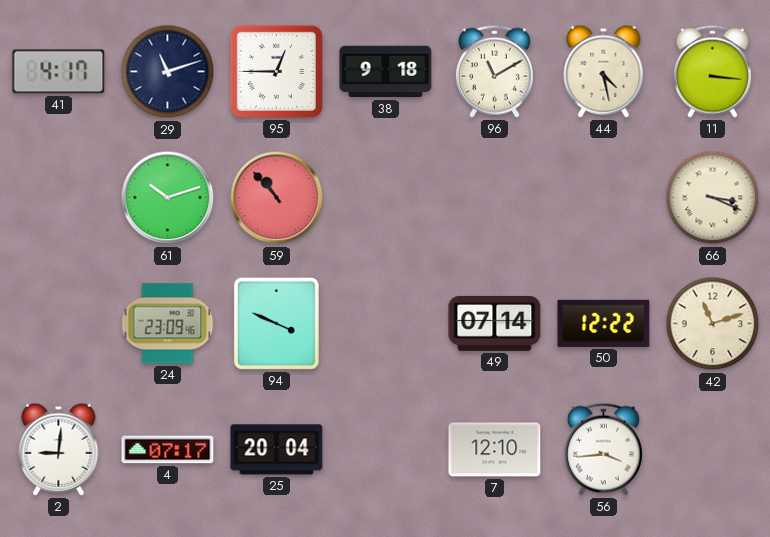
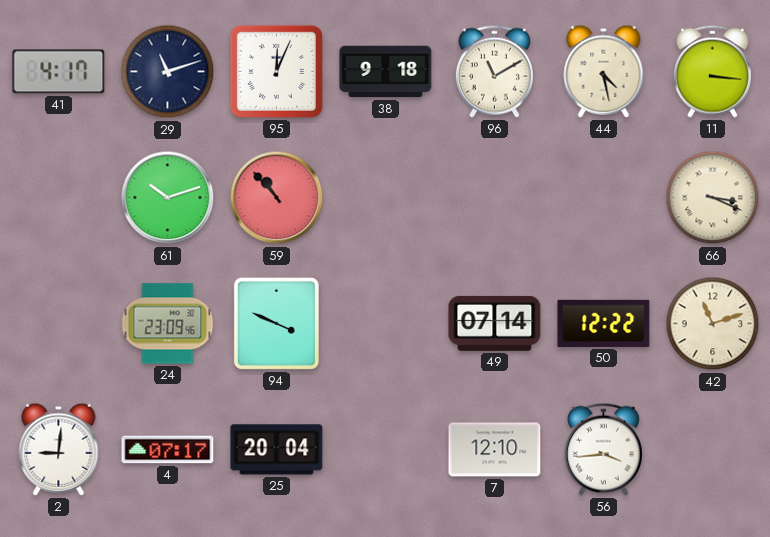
95: 12:45 -> 12:04 (276, 71)
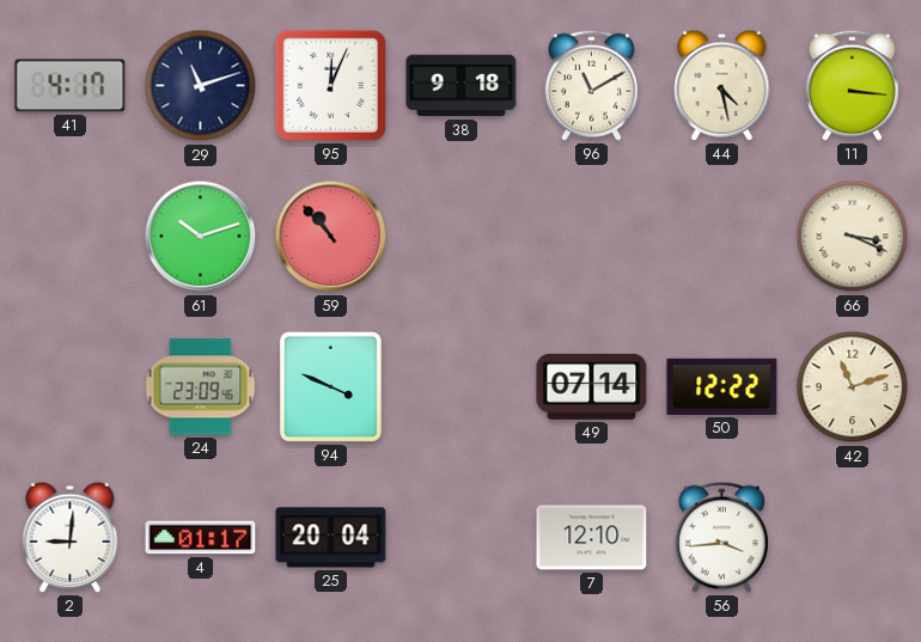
4: 07:17 -> 01:17 (201, 538)
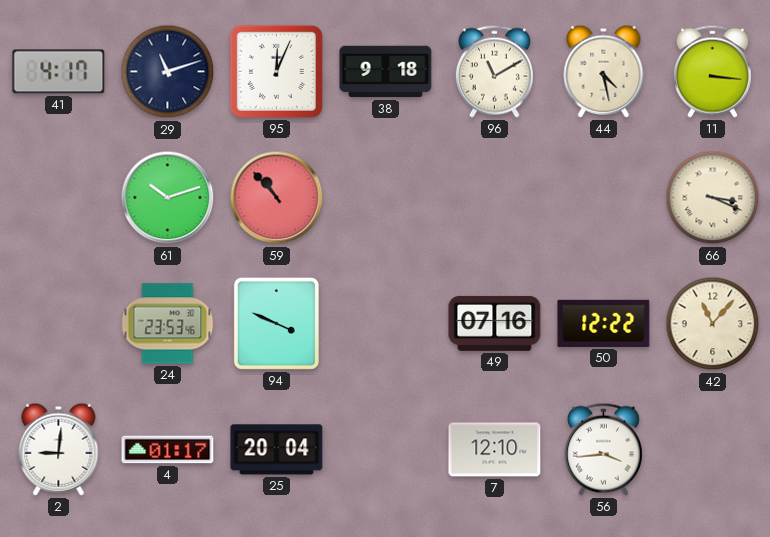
24: 23:09 -> 23:53 (168, 324)
49: 07:14 -> 07:16 (495, 323)
42: 11:12 -> 11:07 (713, 324)
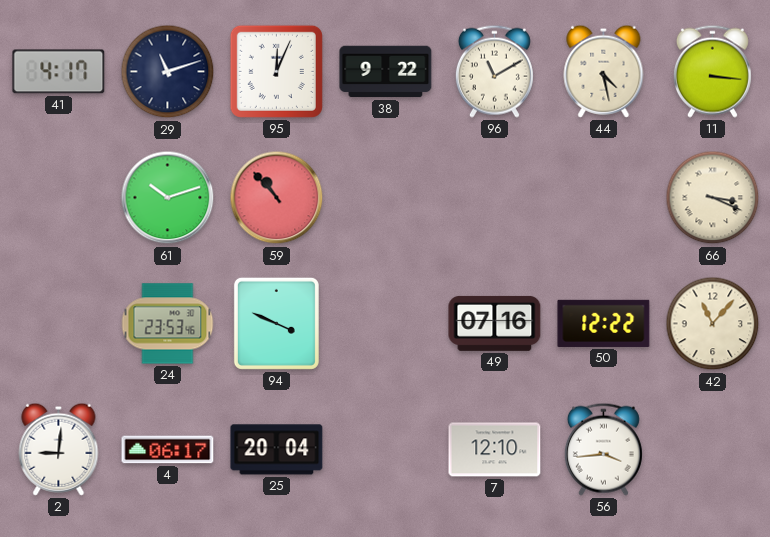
38: 9:18 -> 9:22 (386, 72)
4: 01:17 -> 06:17 (168, 450)
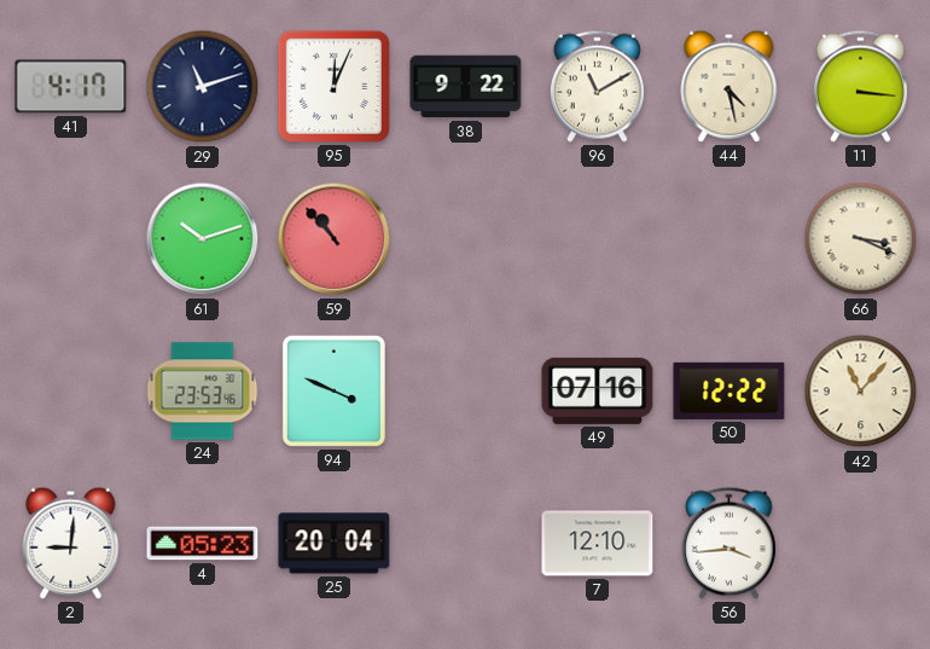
4: 06:17 -> 05:23 (203, 544)
